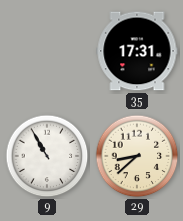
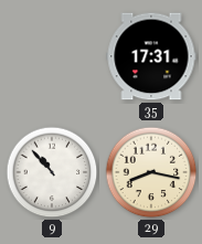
9: 10:55 -> 10:53 (52, 172)
29: 8:38 -> 8:17 (151, 172)
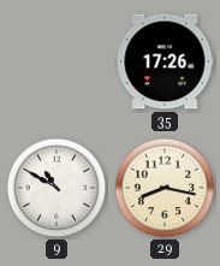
35: 17:31 -> 17:26 (165, 61)
9: 10:53 -> 10:50 (57, 188)
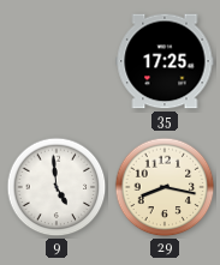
35: 17:26 -> 17:25 (165, 61)
9: 10:50 -> 4:59 (57, 187)
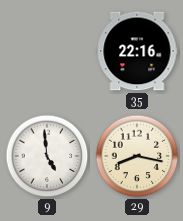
35: 17:25 -> 22:16 (137, 51)
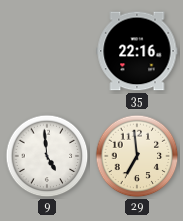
29: 8:17 -> 6:59 (137, 156)
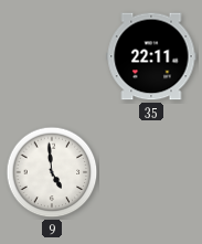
35: 22:16 -> 22:11 (151, 56)
29: 6:59 -> none (137, 156)
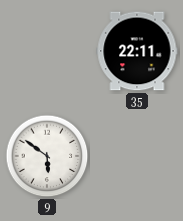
9: 4:59 -> 5:51 (47, 156)
